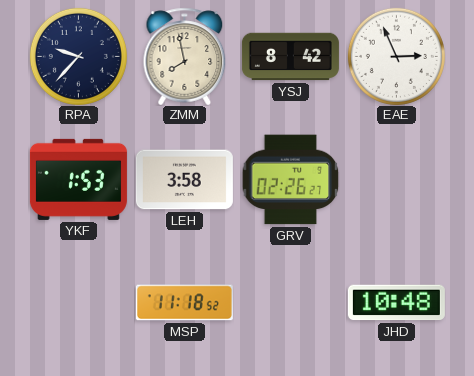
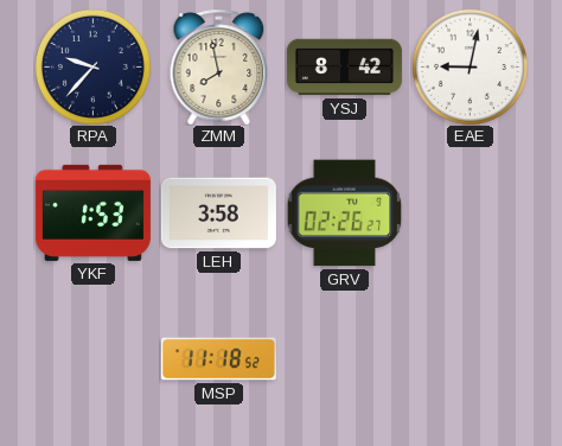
EAE: 2:56 -> 9:02 (470, 66)
JHD: 10:48 -> none (396, 303)
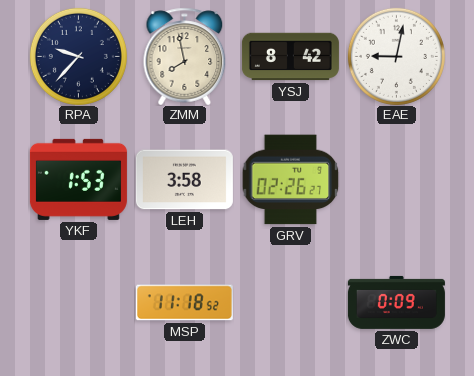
ZWC: none -> 0:09 (396, 302)
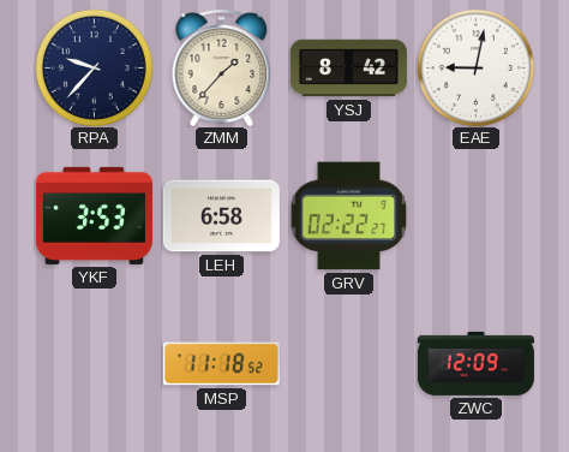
ZMM: 7:58 -> 1:37 (222, 67)
YKF: 1:53 -> 3:53 (94, 215)
LEH: 3:58 -> 6:58 (221, 216)
GRV: 02:26 -> 02:22 (348, 216)
ZWC: 0:09 -> 12:09 (475, 363)
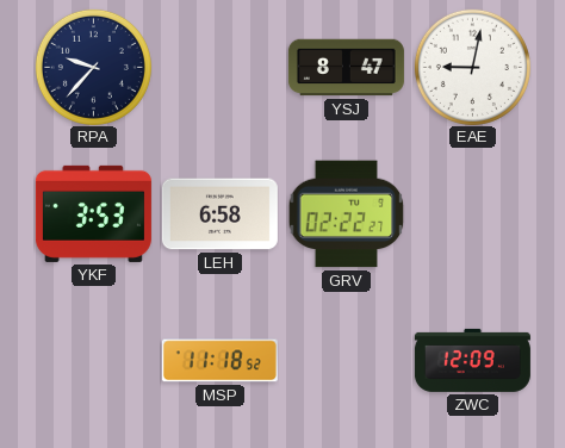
ZMM: 1:37 -> none (222, 67)
YSJ: 8:42 -> 8:47 (346, 68)
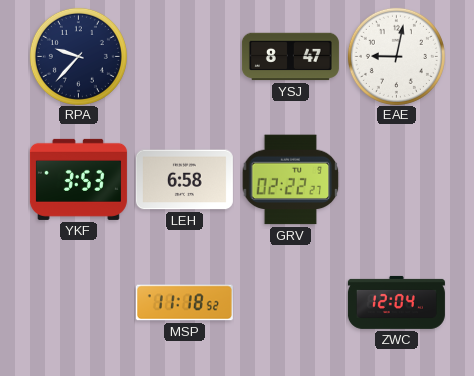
ZWC: 12:09 -> 12:04 (396, 302)
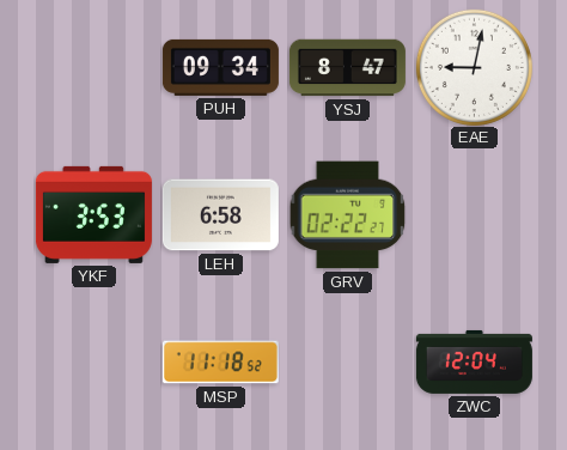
RPA: 9:37 -> none (78, 56)
PUH: none -> 09:34 (220, 67)
